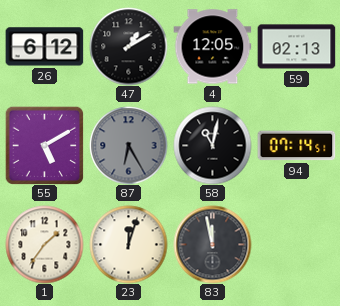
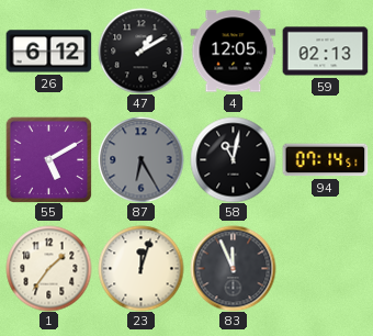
83: 11:58 -> 11:56 (233, 268)
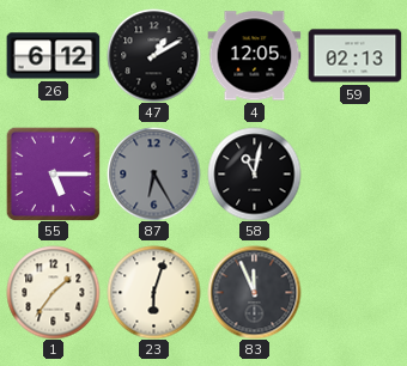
55: 5:10 -> 5:15 (53, 173)
94: 07:14 -> none (325, 160)
23: 12:03 -> 6:03 (153, 292)
